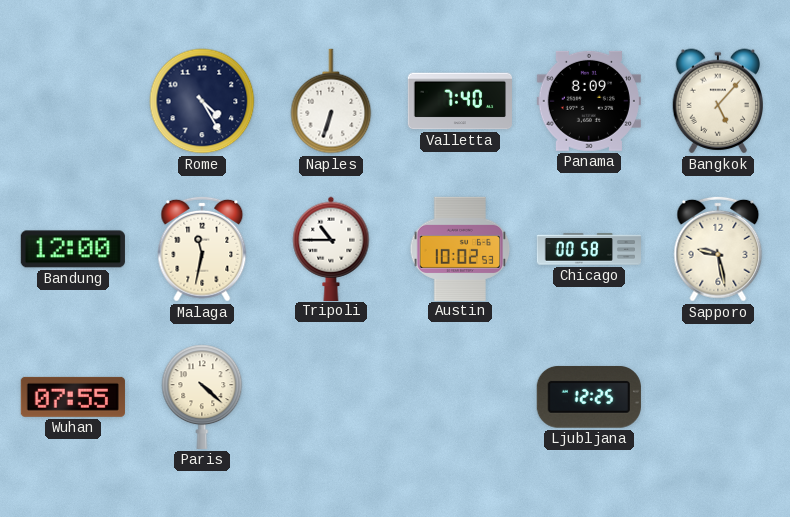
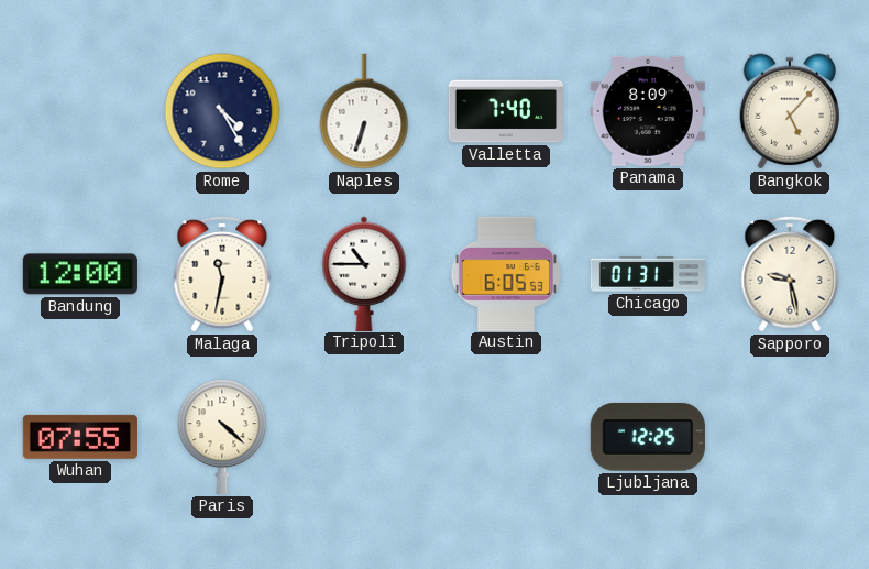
Austin: 10:02 -> 6:05 (506, 273)
Chicago: 00:58 -> 01:31 (647, 274)
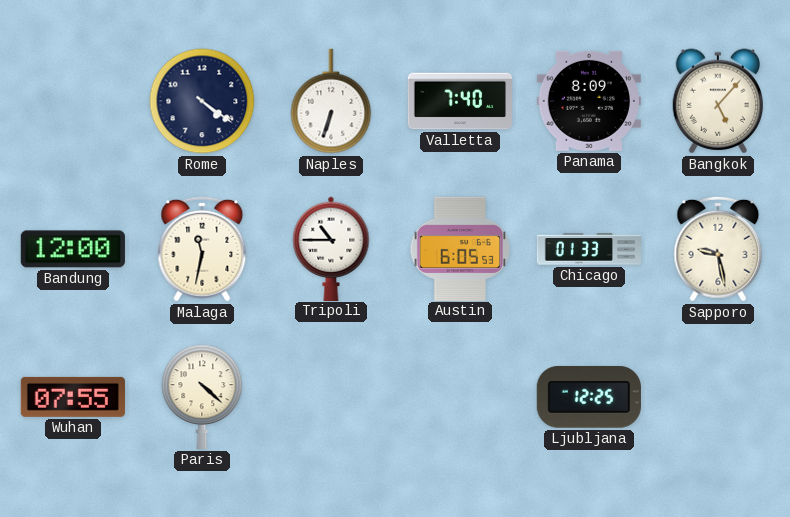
Rome: 4:25 -> 4:21 (202, 101)
Chicago: 01:31 -> 01:33 (588, 249)
